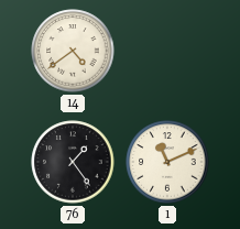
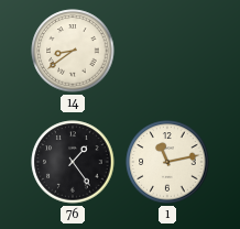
14: 4:39 -> 8:39 (73, 51)
1: 11:11 -> 11:13 (167, 162)
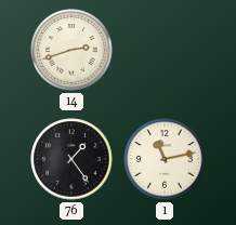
14: 8:39 -> 2:42 (71, 50)
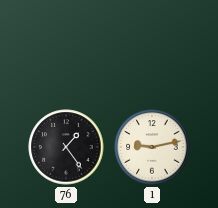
14: 2:42 -> none (71, 50)
1: 11:13 -> 9:13 (152, 147)
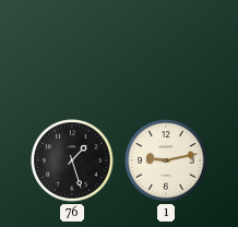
76: 1:24 -> 1:27 (72, 160)
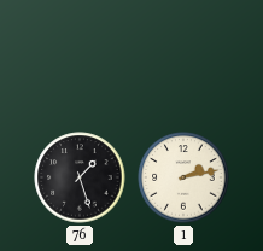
1: 9:13 -> 2:13 (183, 177)
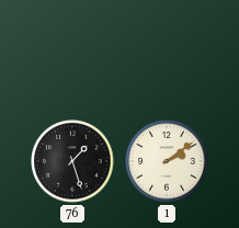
1: 2:13 -> 2:09 (167, 161)
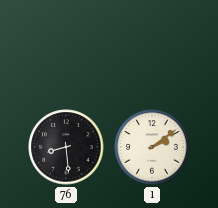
76: 1:27 -> 8:29 (66, 147)
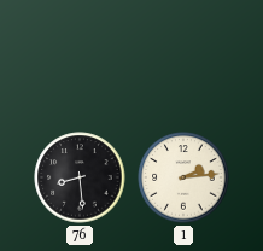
1: 2:09 -> 2:14 (183, 177)
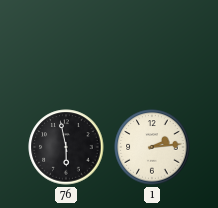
76: 8:29 -> 5:58 (66, 147)
